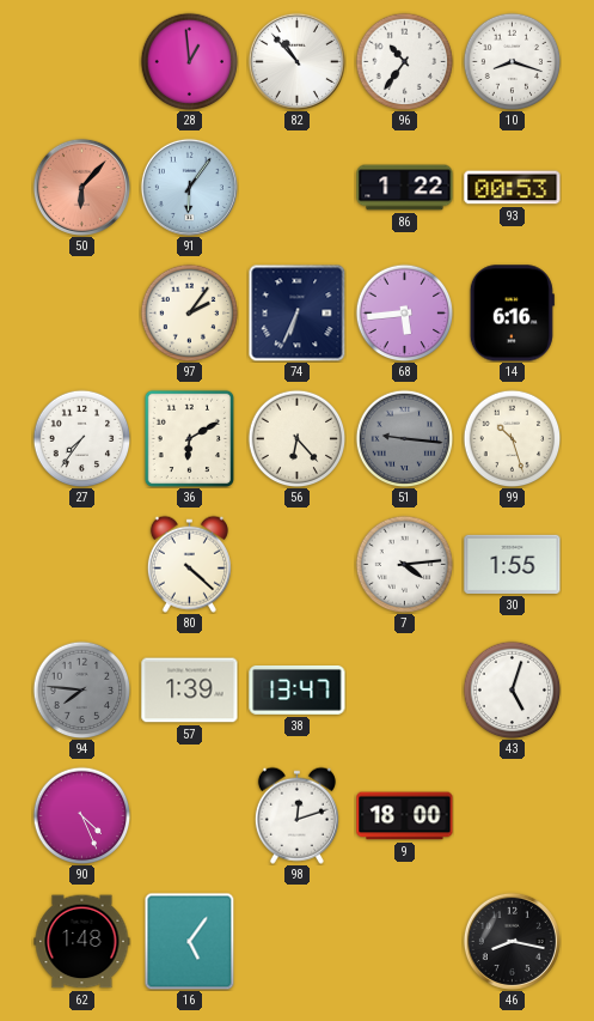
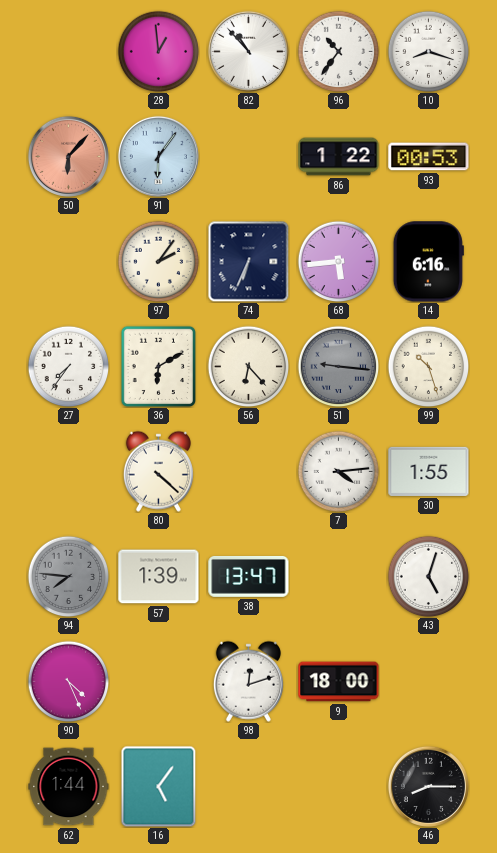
62: 1:48 -> 1:44 (69, 787)
46: 8:17 -> 8:15 (428, 786)
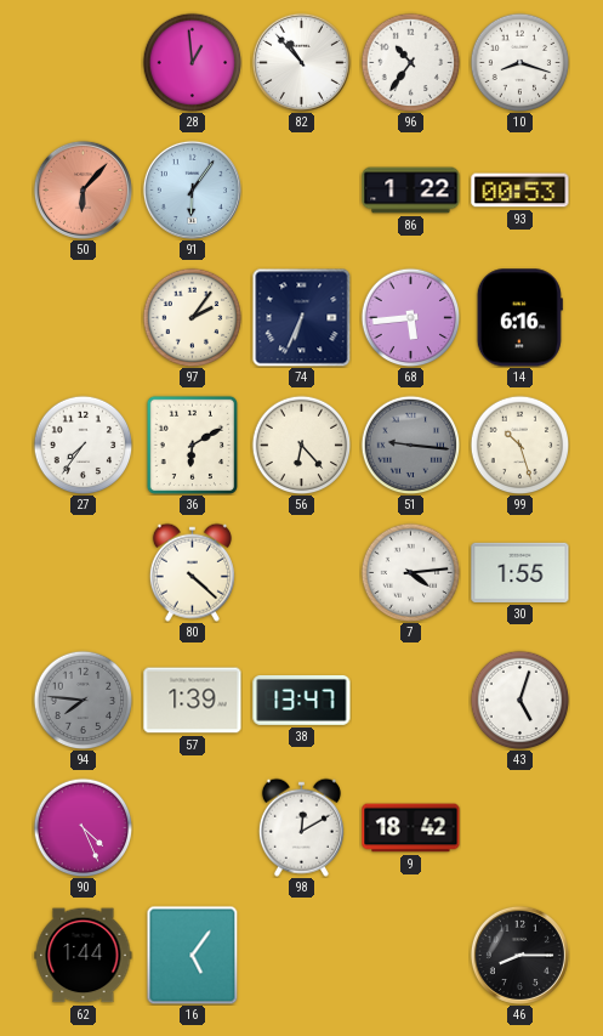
98: 12:12 -> 12:10 (301, 827)
9: 18:00 -> 18:42 (411, 828)
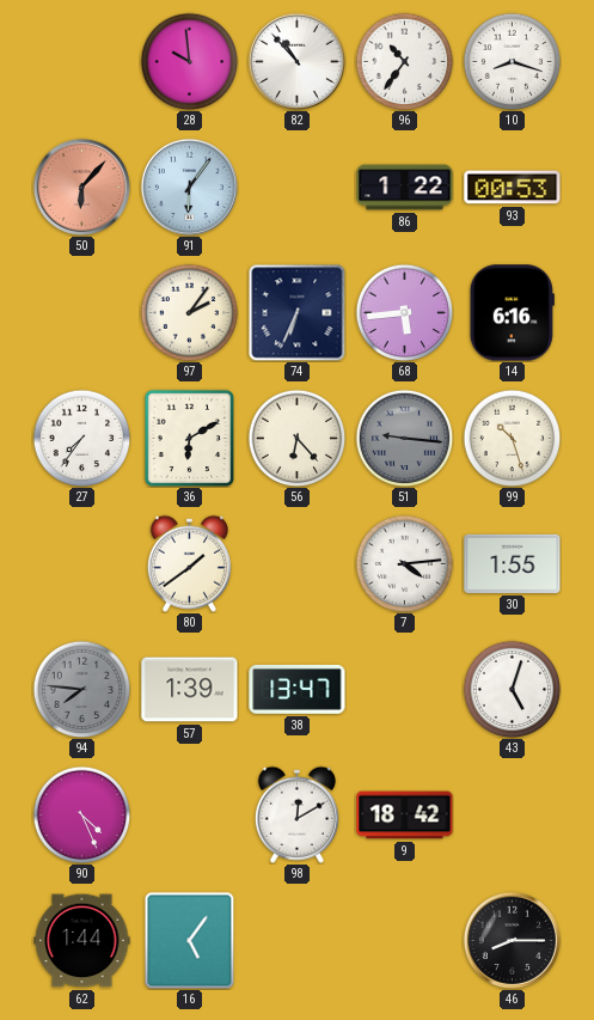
28: 12:59 -> 9:59 (189, 61)
80: 4:22 -> 1:39 (189, 563)
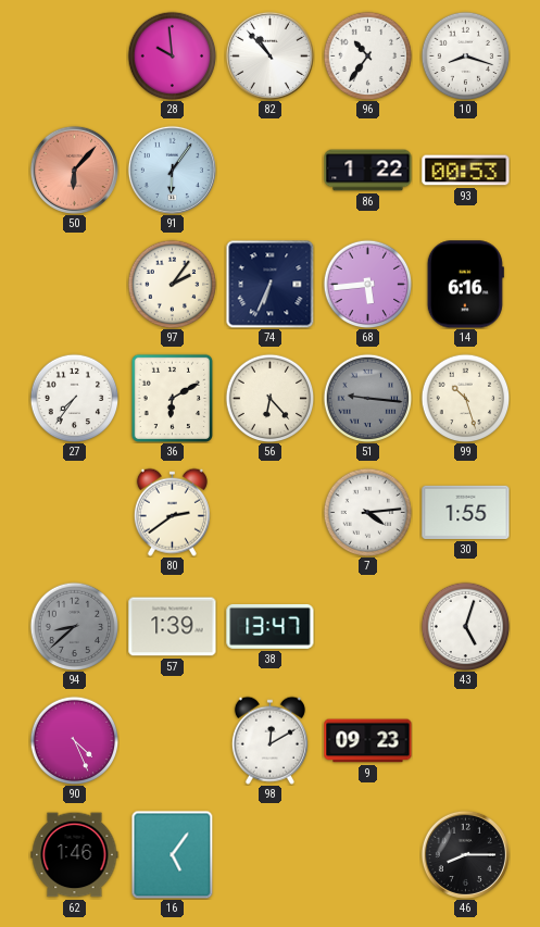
80: 1:39 -> 2:39 (172, 512)
94: 7:46 -> 8:38 (74, 626)
9: 18:42 -> 09:23 (368, 741)
62: 1:44 -> 1:46 (75, 855)
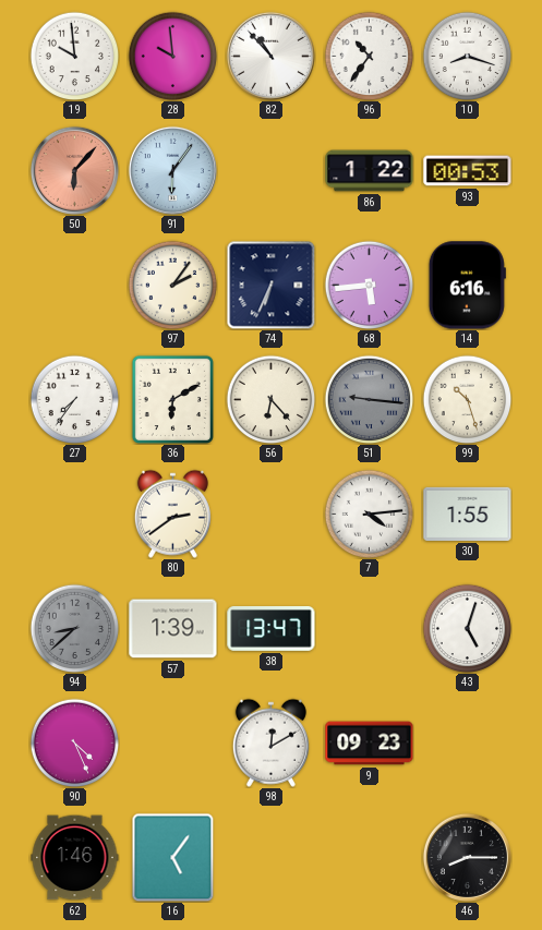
19: none -> 9:59 (74, 56)
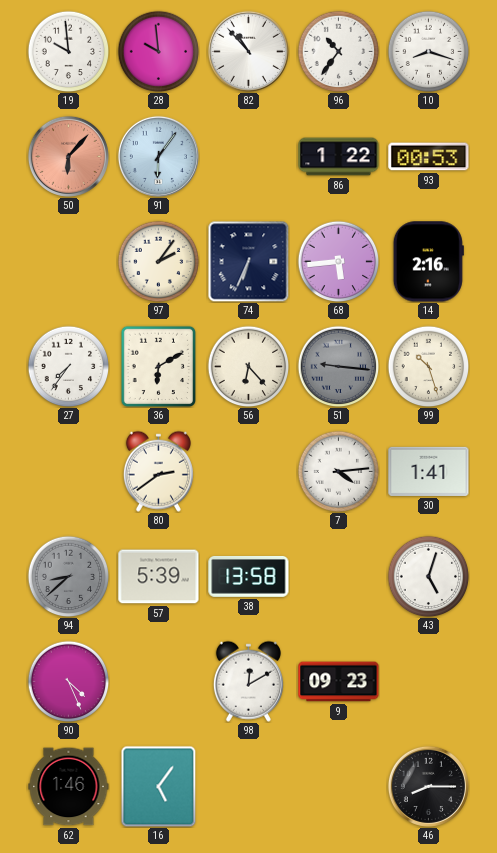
14: 6:16 -> 2:16 (428, 262)
30: 1:55 -> 1:41 (429, 471)
57: 1:39 -> 5:39 (159, 577)
38: 13:47 -> 13:58 (249, 576)
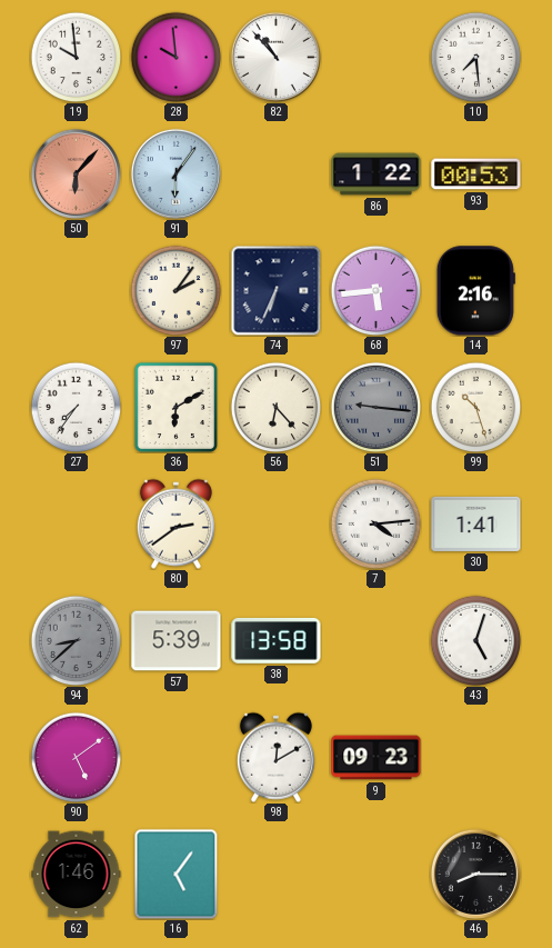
96: 10:36 -> none (338, 51)
10: 8:18 -> 7:29 (475, 57)
90: 4:26 -> 5:09 (76, 757)
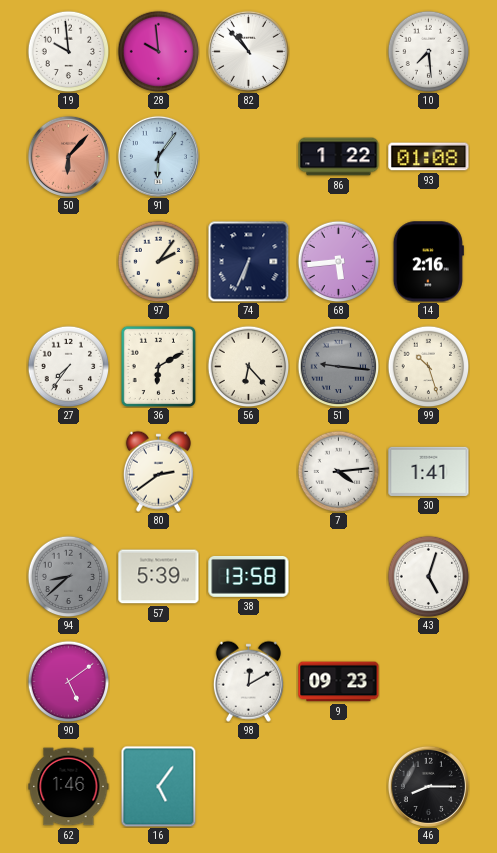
93: 00:53 -> 01:08 (429, 157)
